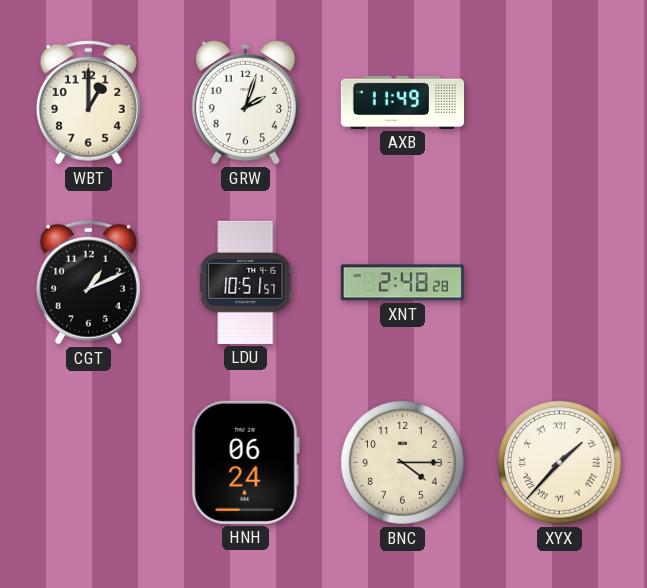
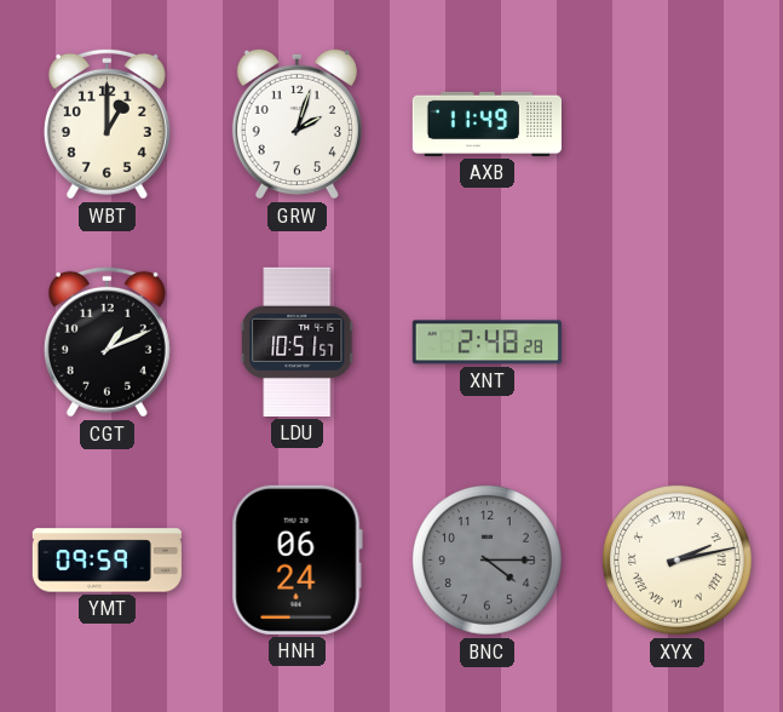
YMT: none -> 09:59 (106, 561)
BNC dial: cream -> grey (487, 559)
XYX: 1:37 -> 2:13 (677, 559)
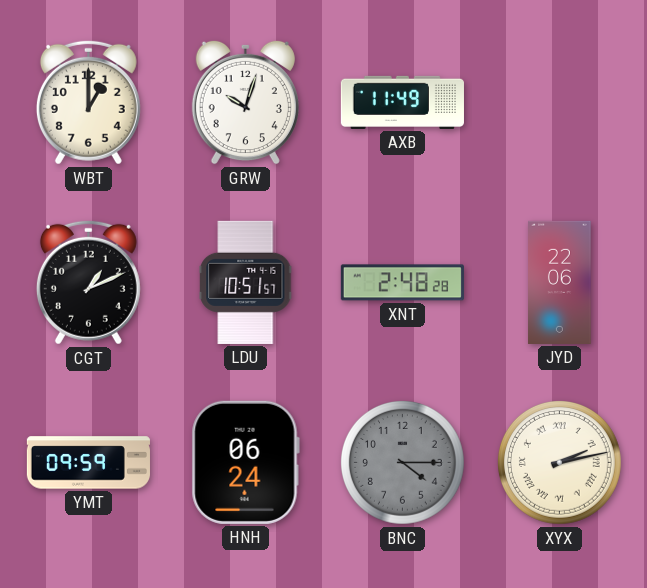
GRW: 2:03 -> 10:03 (245, 102)
JYD: none -> 22:06 (560, 282)
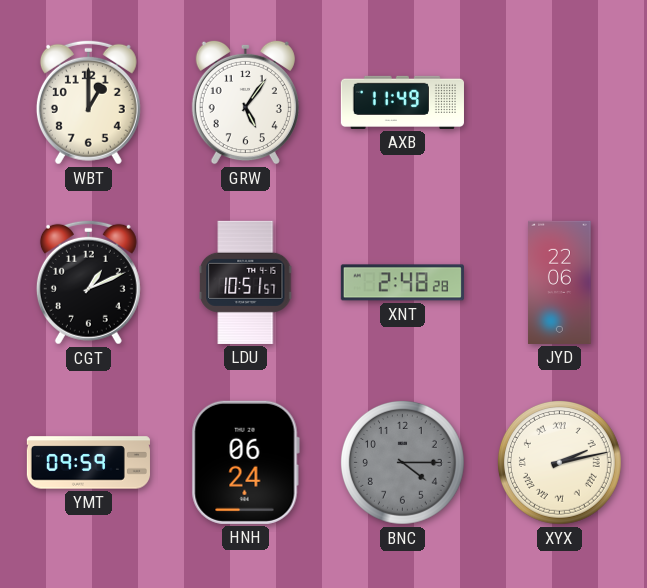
GRW: 10:03 -> 5:06 (245, 102)
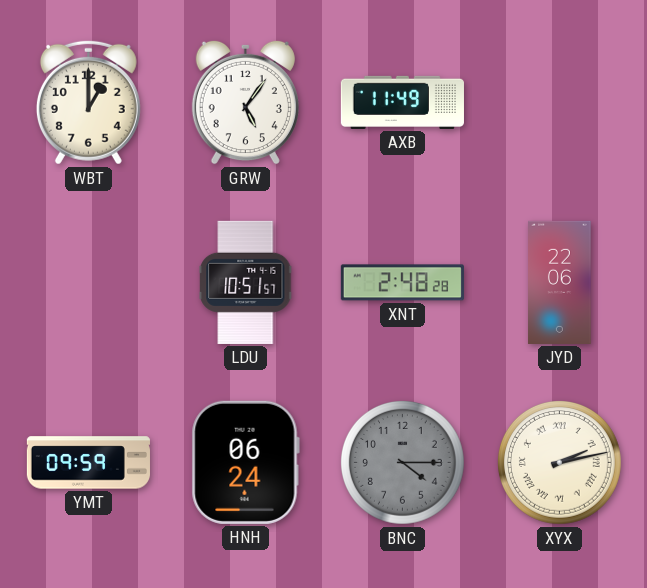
CGT: 1:11 -> none (88, 282)
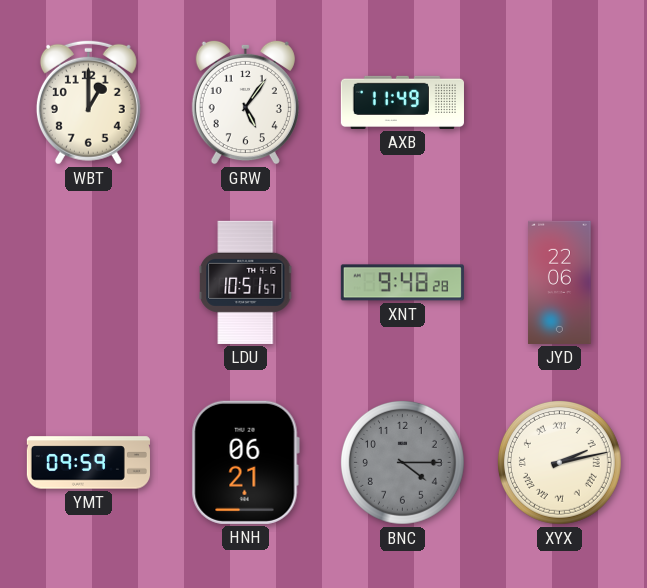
XNT: 2:48 -> 9:48 (402, 283)
HNH: 06:24 -> 06:21 (245, 462)
